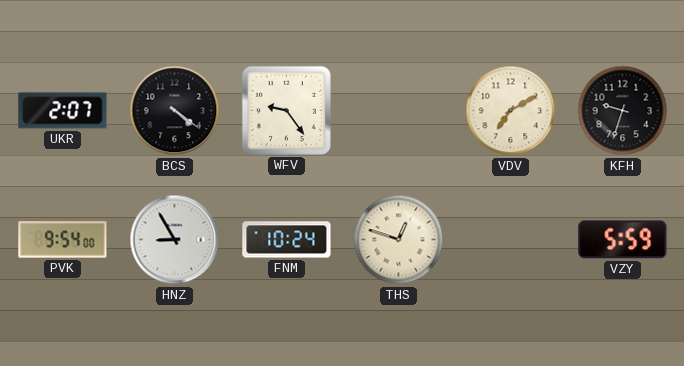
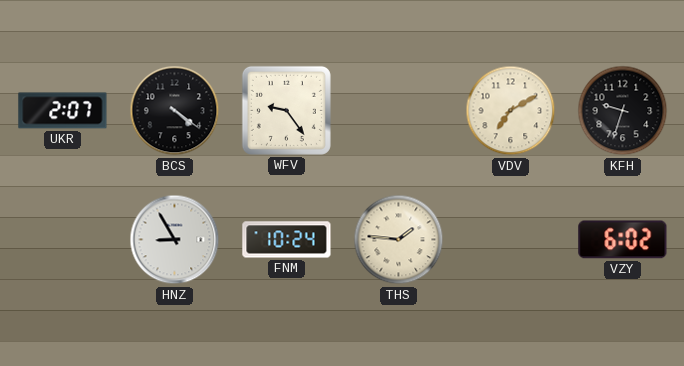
PVK: 9:54 -> none (63, 240)
THS: 12:48 -> 1:46 (399, 240)
VZY: 5:59 -> 6:02 (623, 240)
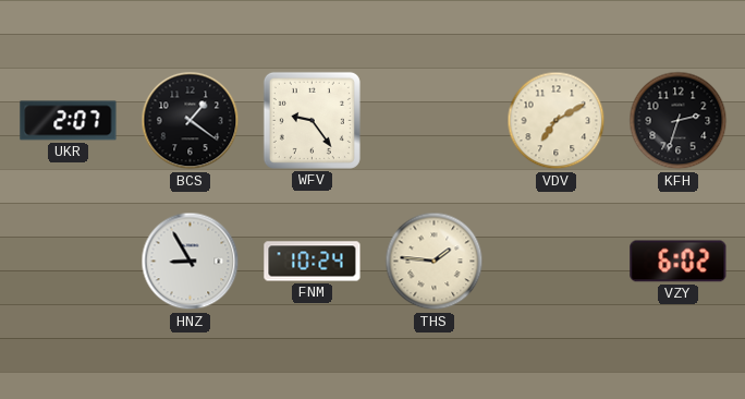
BCS: 4:21 -> 1:21 (191, 121)
KFH: 9:33 -> 2:33 (679, 121)
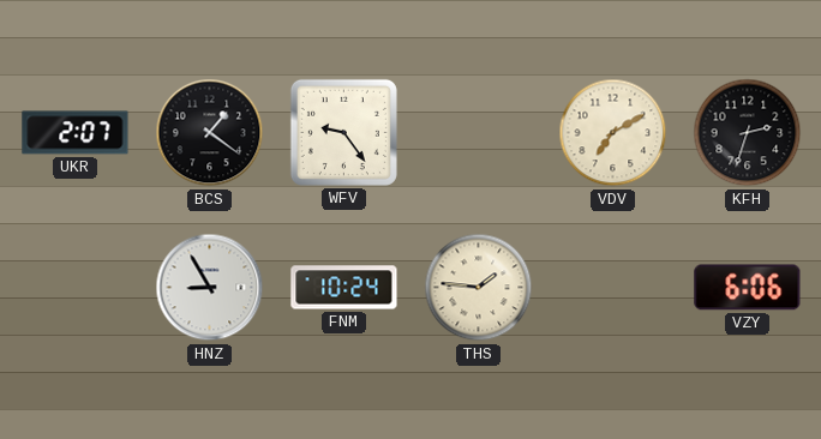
VZY: 6:02 -> 6:06 (748, 288)
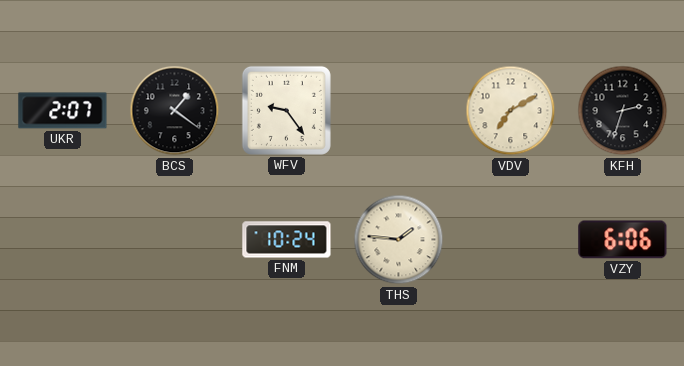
HNZ: 8:55 -> none (210, 288)
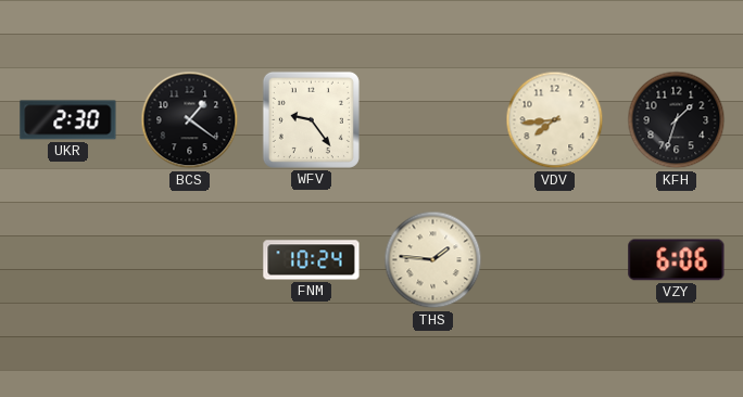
UKR: 2:07 -> 2:30 (68, 120)
VDV: 7:10 -> 7:44 (555, 120)
KFH: 2:33 -> 1:33 (677, 120)
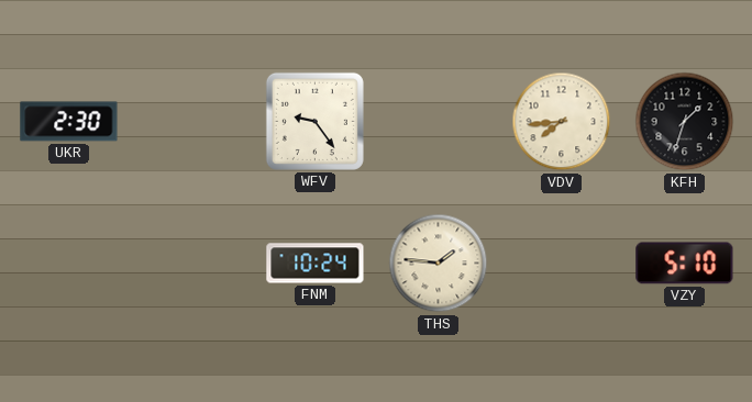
BCS: 1:21 -> none (190, 120)
VZY: 6:06 -> 5:10 (685, 264)
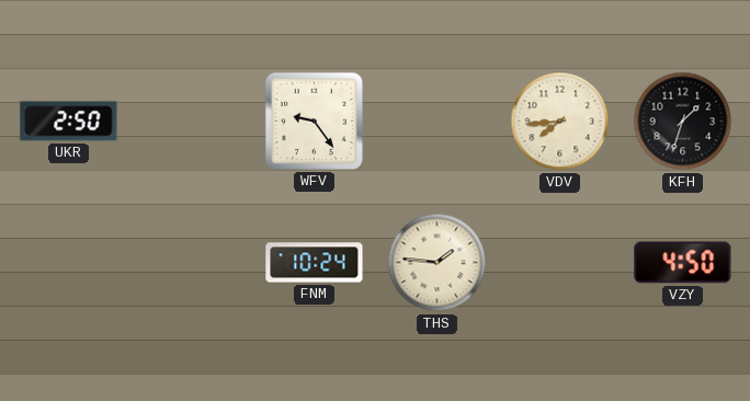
UKR: 2:30 -> 2:50 (69, 122)
VZY: 5:10 -> 4:50 (683, 263)
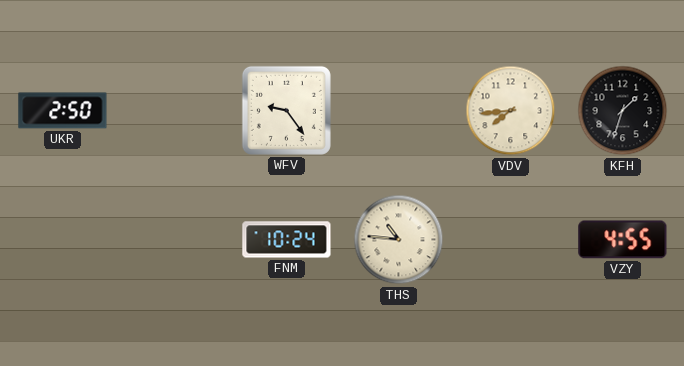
THS: 1:46 -> 10:46 (399, 240)
VZY: 4:50 -> 4:55 (623, 240)
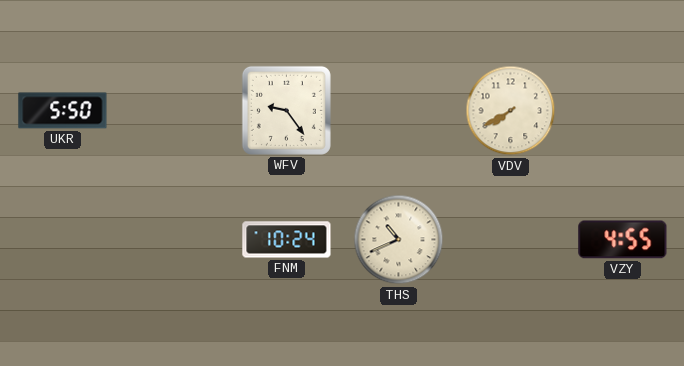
UKR: 2:50 -> 5:50 (63, 111)
VDV: 7:44 -> 7:40 (511, 111)
KFH: 1:33 -> none (623, 111)
THS: 10:46 -> 10:41 (399, 240)
